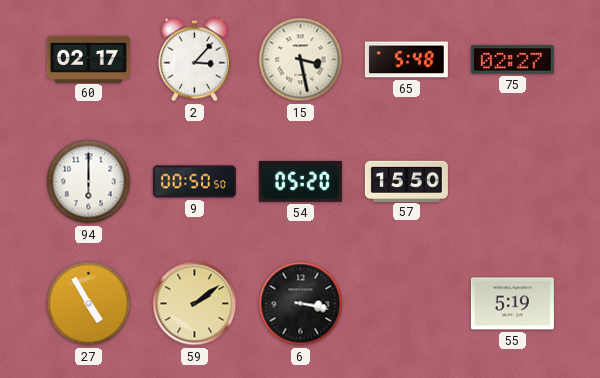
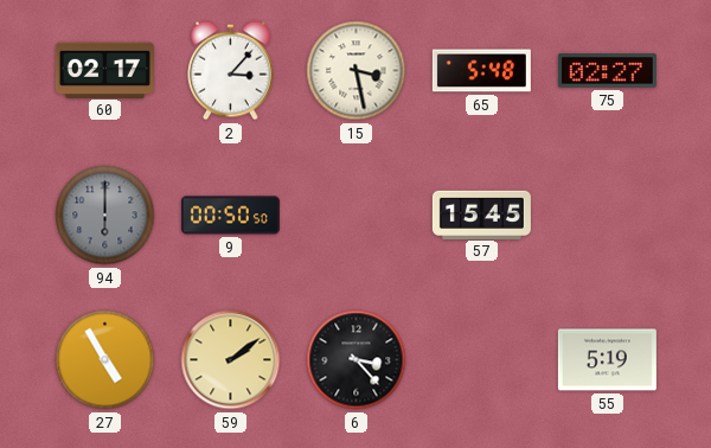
94 dial: white -> grey (105, 216)
54: 05:20 -> none (300, 181)
57: 15:50 -> 15:45 (481, 215)
6: 3:17 -> 3:23 (357, 360)
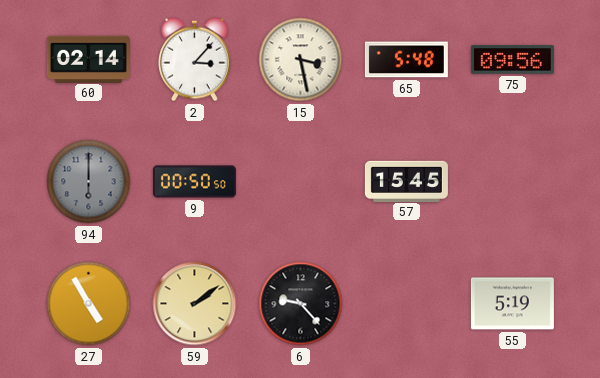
60: 02:17 -> 02:14 (88, 59)
75: 02:27 -> 09:56 (512, 60)
6: 3:23 -> 9:23 (301, 304)
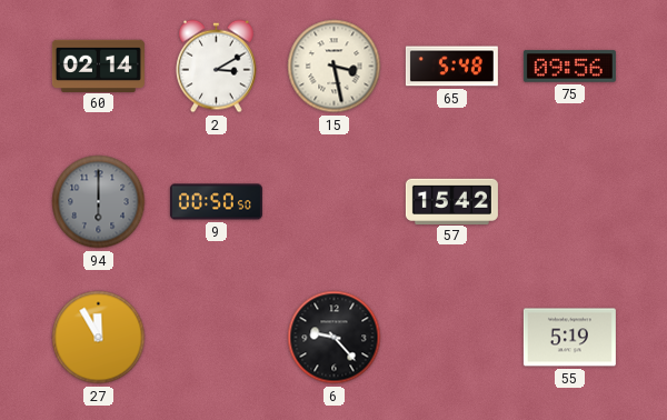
2: 3:07 -> 3:10 (217, 67)
57: 15:45 -> 15:42 (451, 201)
27: 4:55 -> 11:55 (99, 338)
59: 2:09 -> none (195, 304)
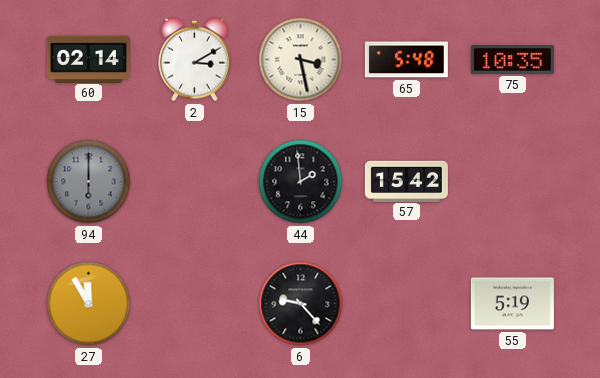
75: 09:56 -> 10:35 (512, 60)
9: 00:50 -> none (216, 202)
44: none -> 1:59 (301, 182)
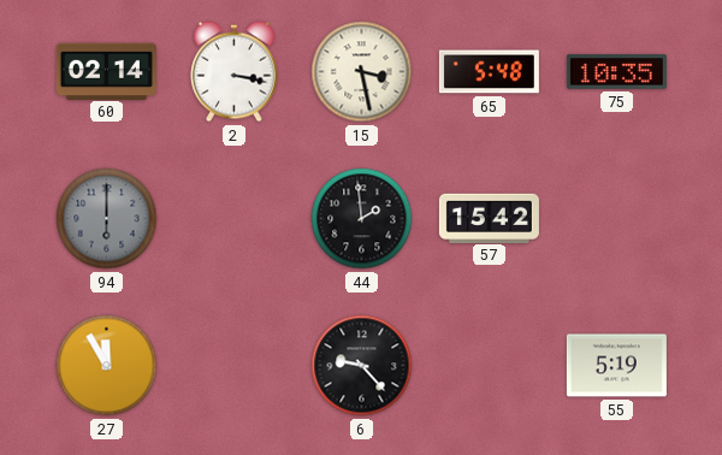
2: 3:10 -> 3:17 (235, 72)
